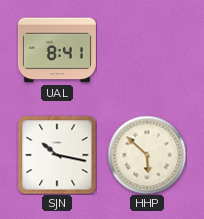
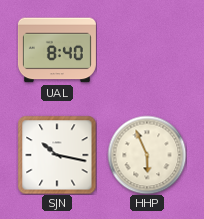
UAL: 8:41 -> 8:40 (57, 50)
HHP: 5:52 -> 5:56 (147, 155)
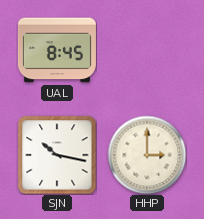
UAL: 8:40 -> 8:45 (57, 50)
HHP: 5:56 -> 3:00 (147, 155)
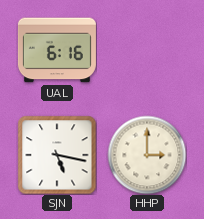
UAL: 8:45 -> 6:16 (57, 50)
SJN: 10:17 -> 5:17 (57, 155)
